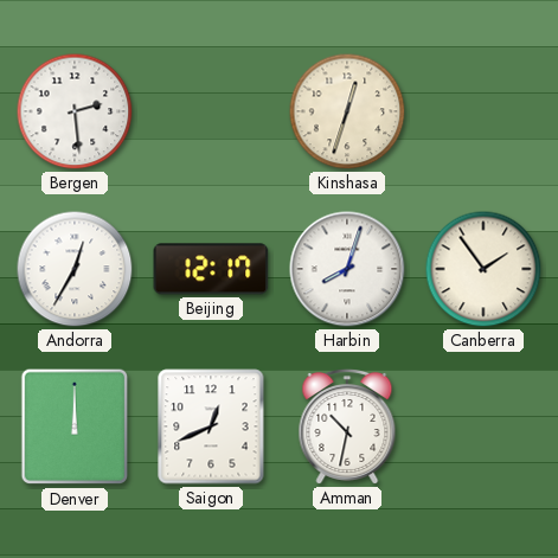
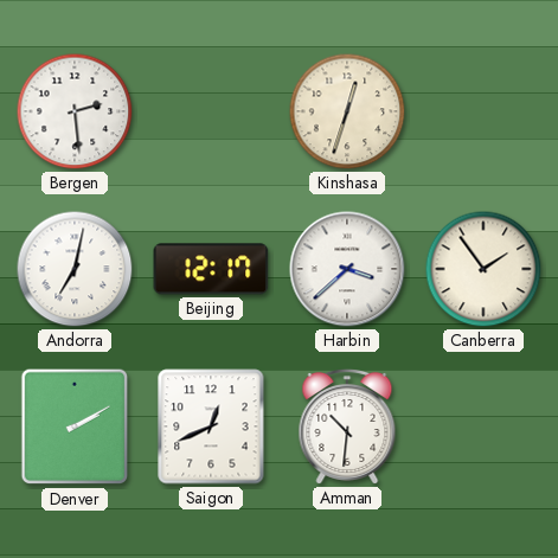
Andorra: 12:35 -> 7:02 (75, 269)
Harbin: 8:03 -> 3:38 (347, 269)
Denver: 12:00 -> 2:10 (75, 426)
Amman: 10:32 -> 10:31 (347, 426)
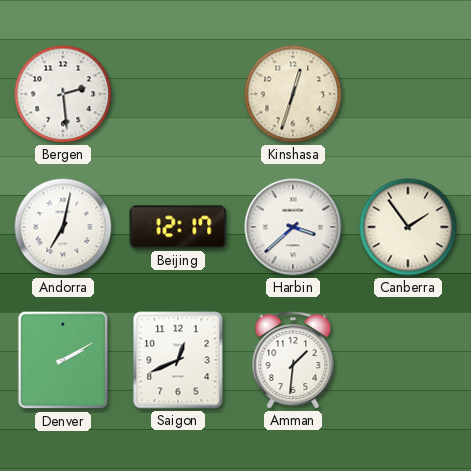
Amman: 10:31 -> 1:31 (293, 360)
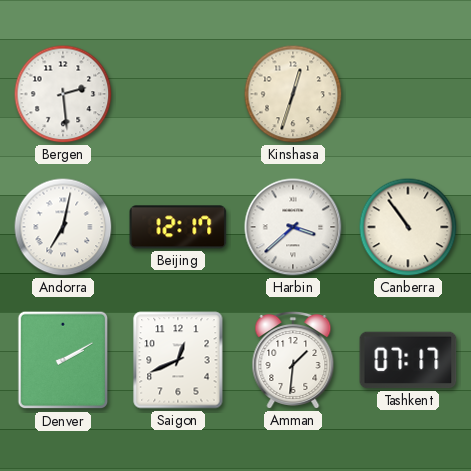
Canberra: 1:54 -> 10:54 (408, 227)
Tashkent: none -> 07:17 (408, 360)
